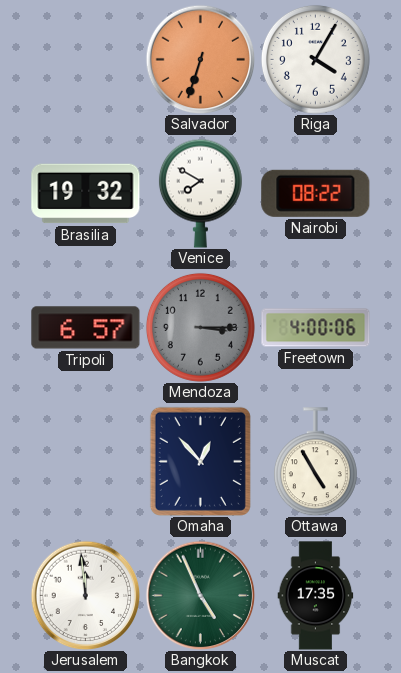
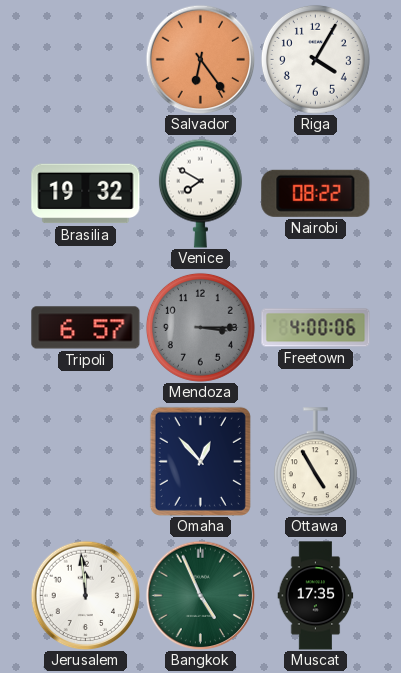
Salvador: 6:33 -> 6:24 (200, 59)
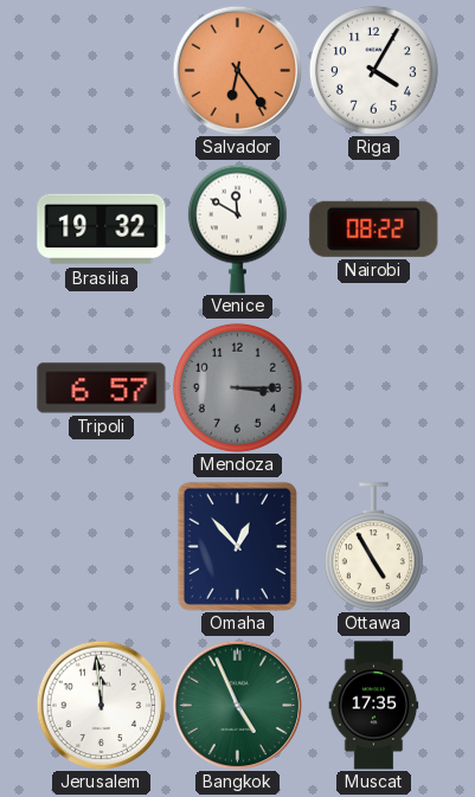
Venice: 7:50 -> 11:50 (237, 229)
Freetown: 4:00 -> none (316, 328)
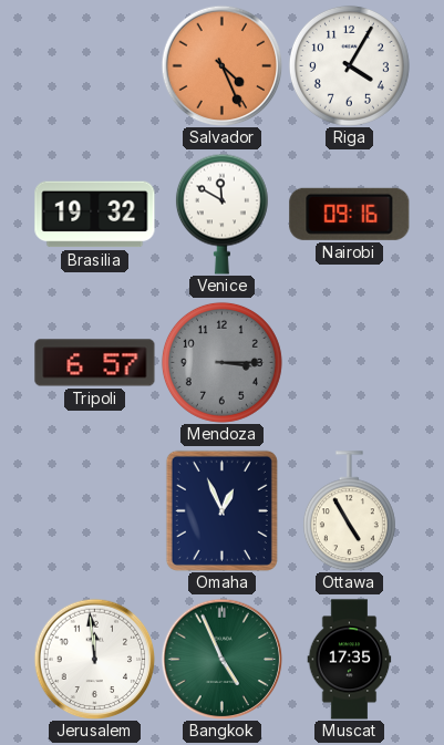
Salvador: 6:24 -> 4:26 (221, 65)
Nairobi: 08:22 -> 09:16 (350, 214)
Omaha: 12:53 -> 12:56 (221, 510)
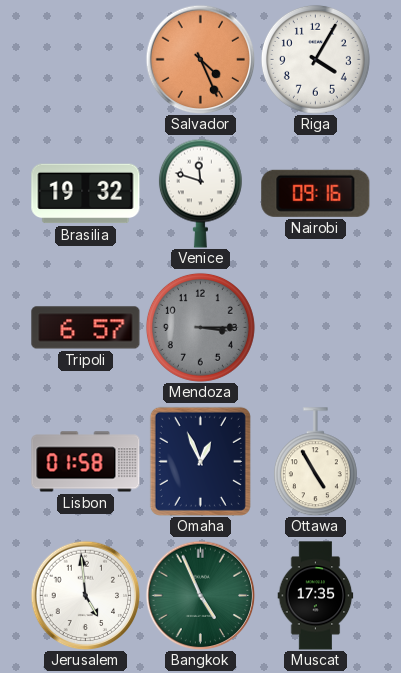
Venice: 11:50 -> 11:48 (200, 193)
Lisbon: none -> 01:58 (86, 462)
Jerusalem: 11:59 -> 4:59 (85, 595)
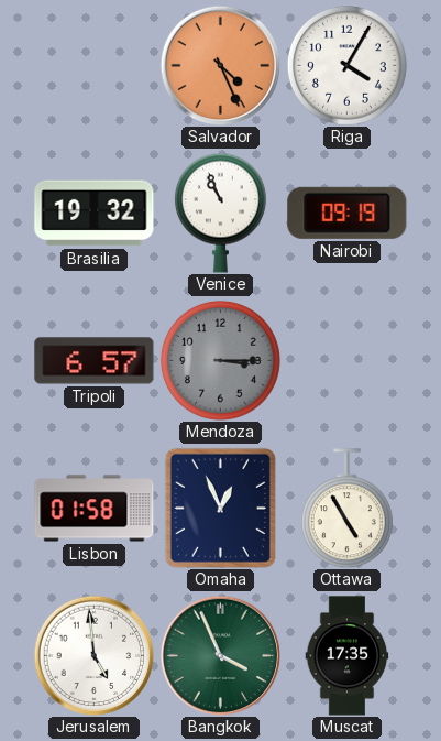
Venice: 11:48 -> 10:56 (220, 213)
Nairobi: 09:16 -> 09:19 (348, 213)
Bangkok: 4:56 -> 3:56 (220, 655)
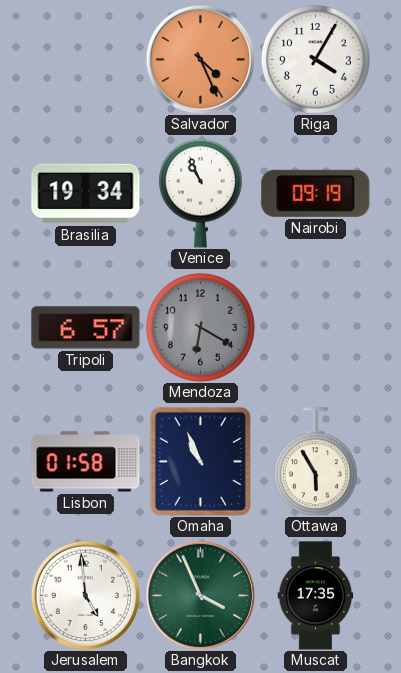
Brasilia: 19:32 -> 19:34 (86, 194)
Mendoza: 3:15 -> 6:20 (200, 327)
Omaha: 12:56 -> 10:56 (200, 461)
Ottawa: 4:55 -> 5:55 (315, 462)
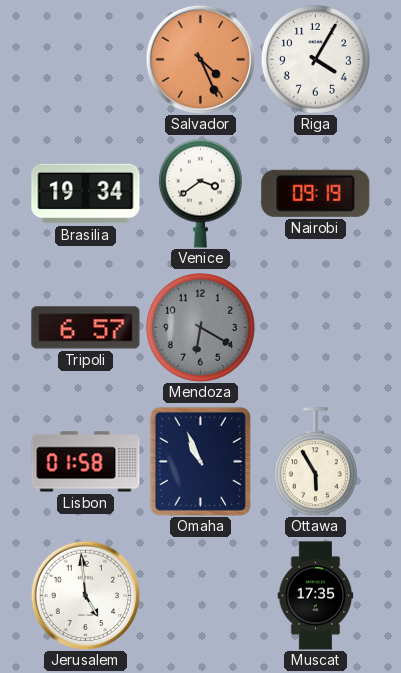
Venice: 10:56 -> 3:39 (200, 193)
Bangkok: 3:56 -> none (200, 595)
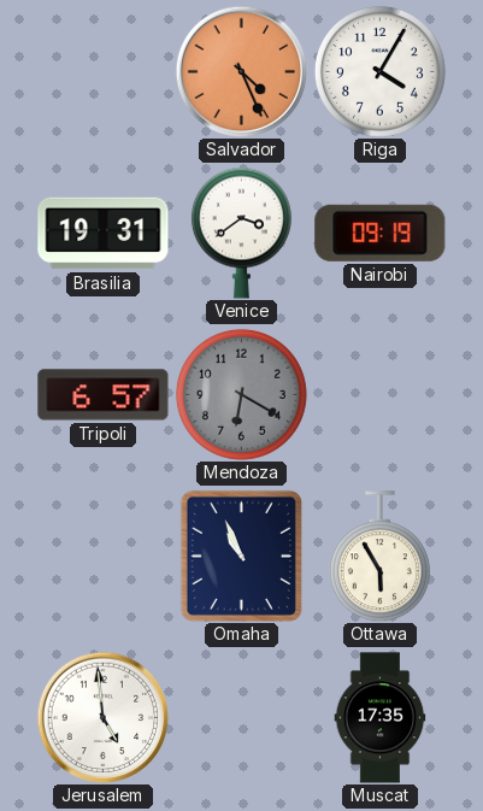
Brasilia: 19:34 -> 19:31 (104, 234)
Lisbon: 01:58 -> none (86, 462)
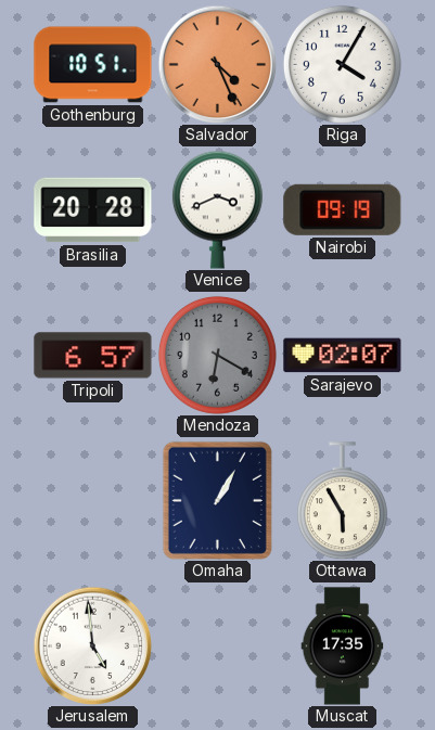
Gothenburg: none -> 10:51 (93, 65)
Brasilia: 19:31 -> 20:28 (93, 210)
Venice: 3:39 -> 3:41 (217, 209)
Sarajevo: none -> 02:07 (343, 356)
Omaha: 10:56 -> 1:05 (217, 500)
